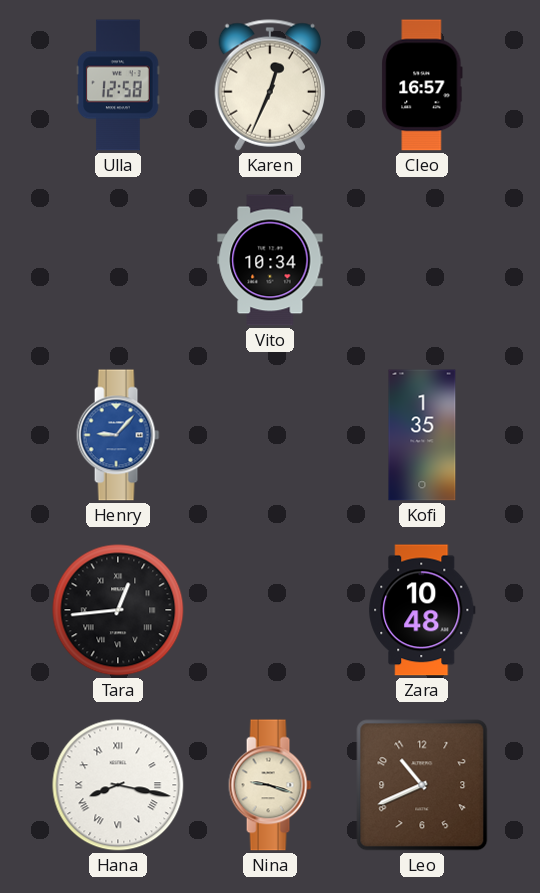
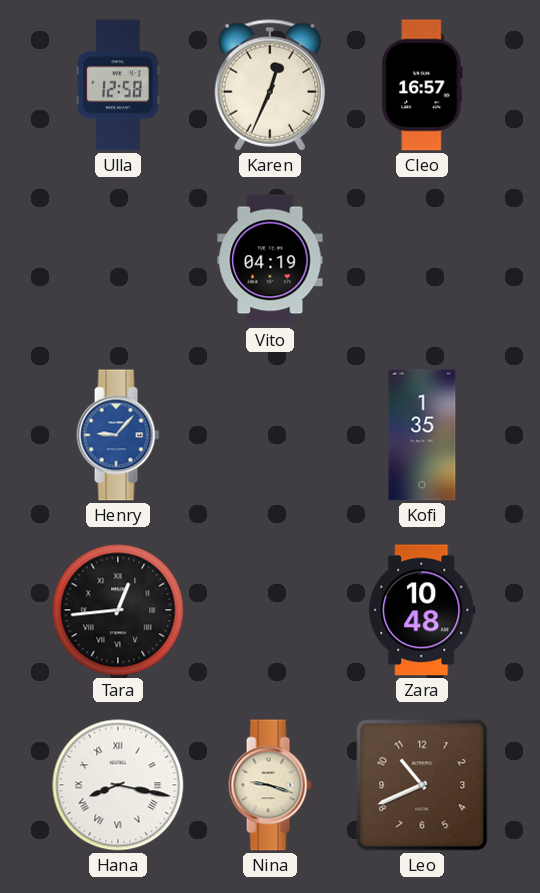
Vito: 10:34 -> 04:19 (270, 260)
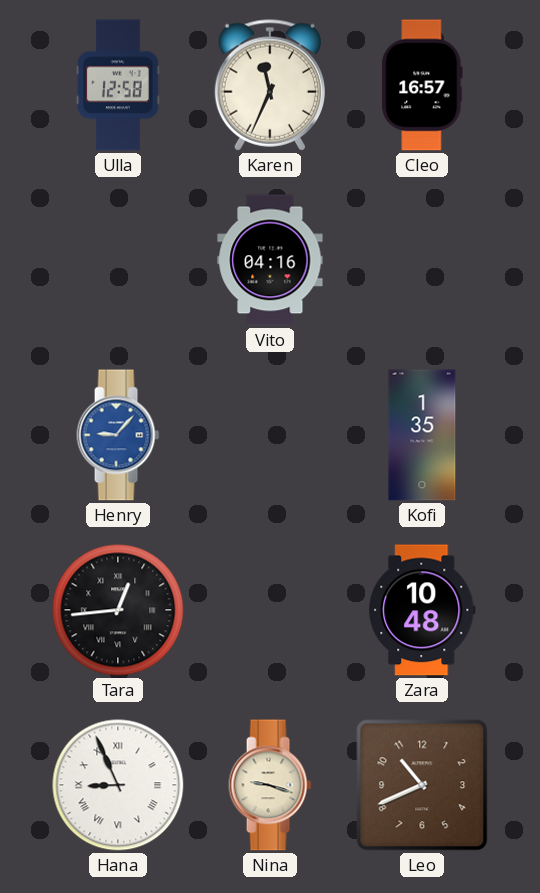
Karen: 12:34 -> 11:34 (269, 85)
Vito: 04:19 -> 04:16 (270, 260)
Hana: 8:17 -> 8:56 (118, 785)
